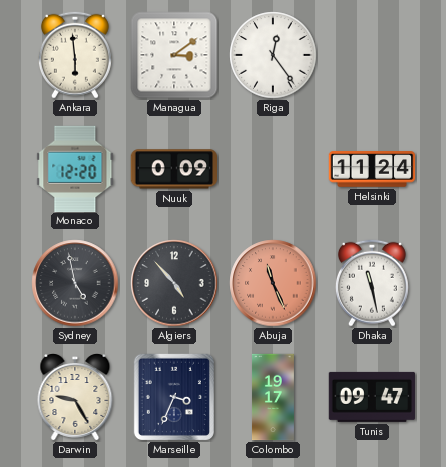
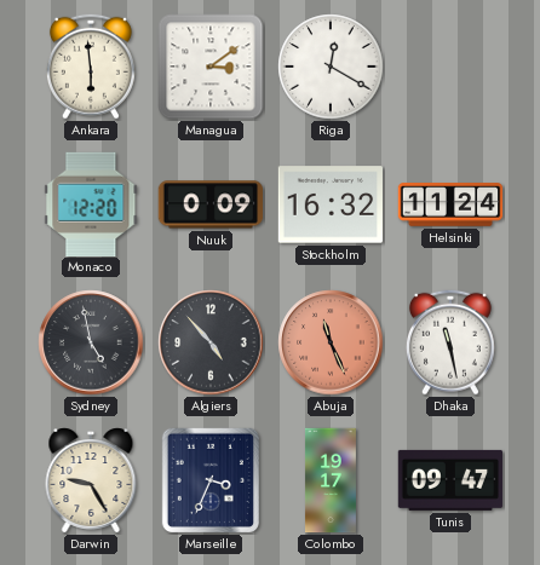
Riga: 12:24 -> 12:20 (331, 67)
Stockholm: none -> 16:32 (331, 204)
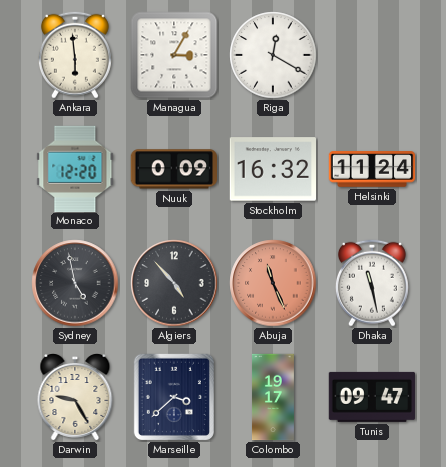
Managua: 3:09 -> 3:05 (174, 55)
Marseille: 3:34 -> 3:38 (174, 396)
